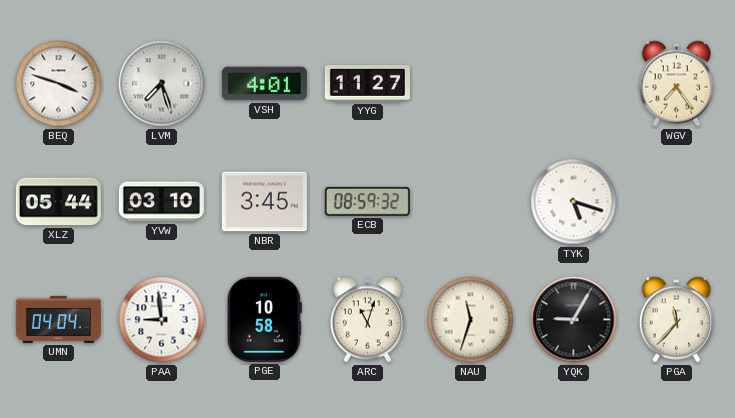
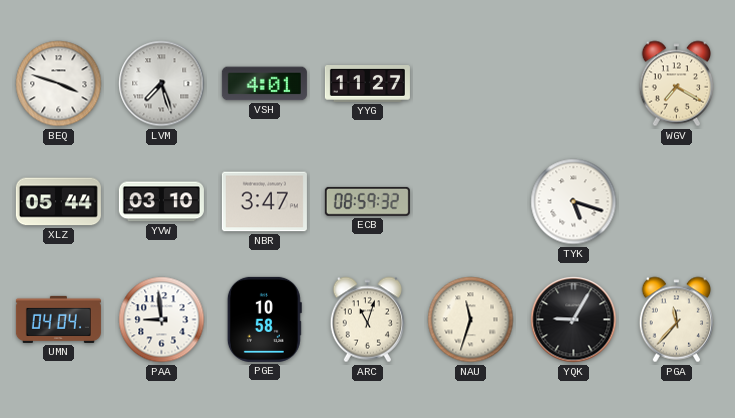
WGV: 7:24 -> 7:20 (676, 84)
NBR: 3:45 -> 3:47 (264, 202)
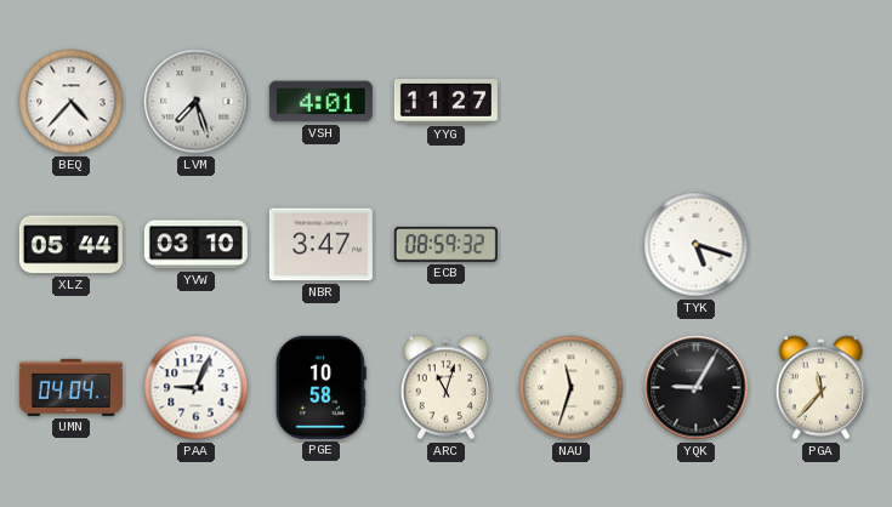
BEQ: 3:48 -> 4:37 (72, 102)
WGV: 7:20 -> none (676, 84)
PAA: 8:59 -> 9:04 (197, 388)
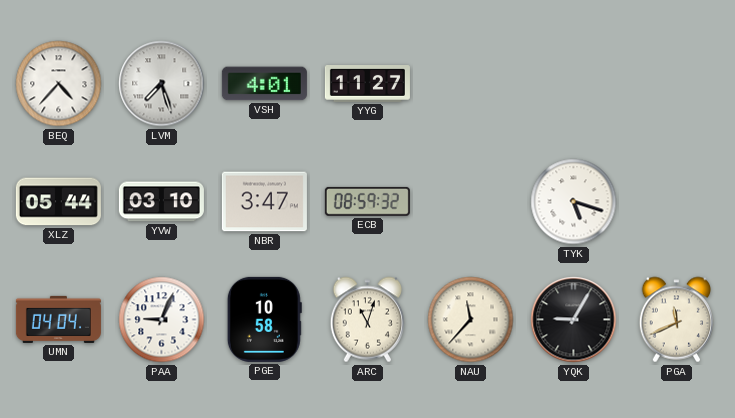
NAU: 11:33 -> 11:37 (471, 320)
PGA: 11:37 -> 11:41 (676, 320)
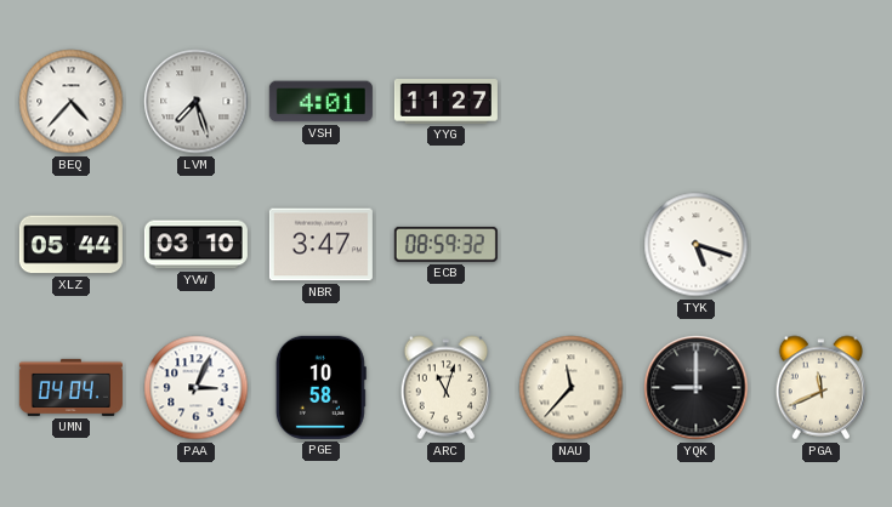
PAA: 9:04 -> 3:04 (197, 388)
YQK: 9:05 -> 9:00 (697, 388)
